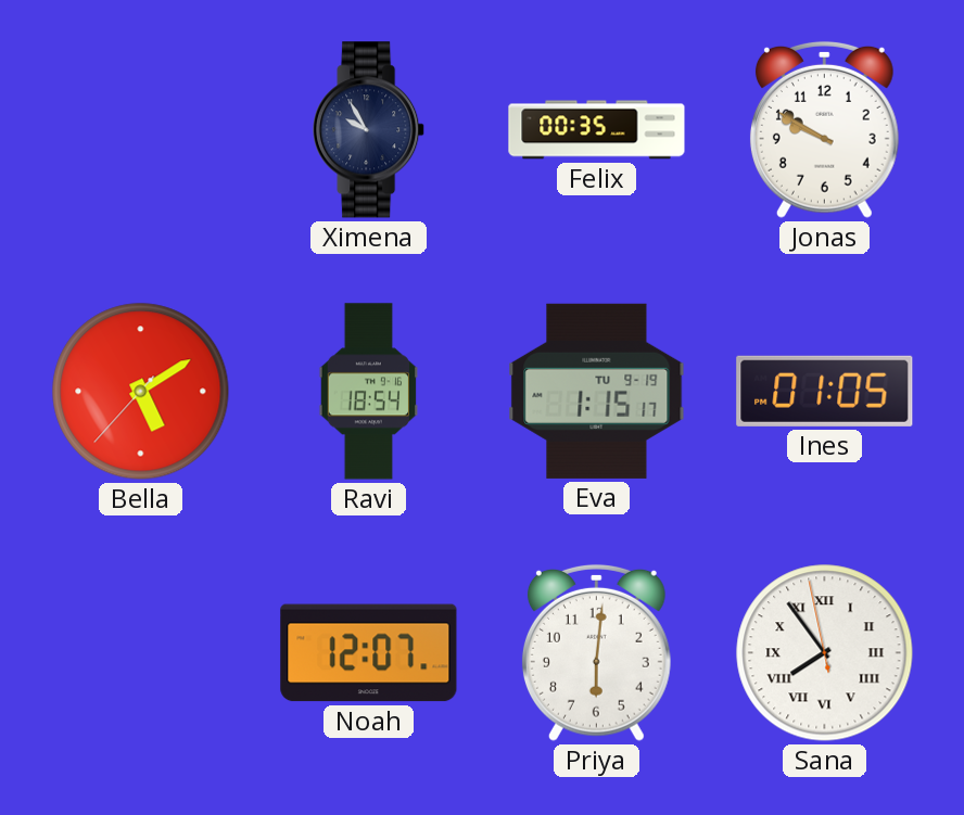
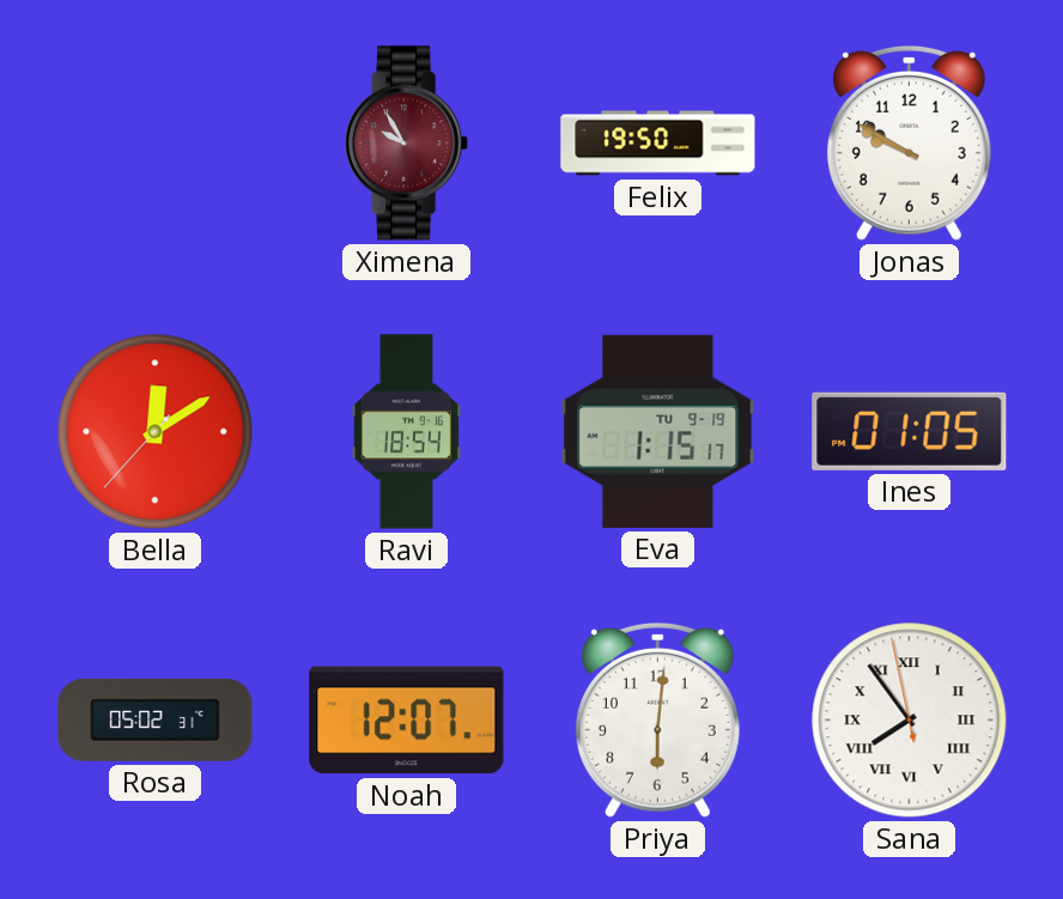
Ximena dial: navy -> burgundy (407, 144)
Felix: 00:35 -> 19:50 (658, 144)
Bella: 5:09 -> 12:09 (156, 432)
Rosa: none -> 05:02 (156, 719)
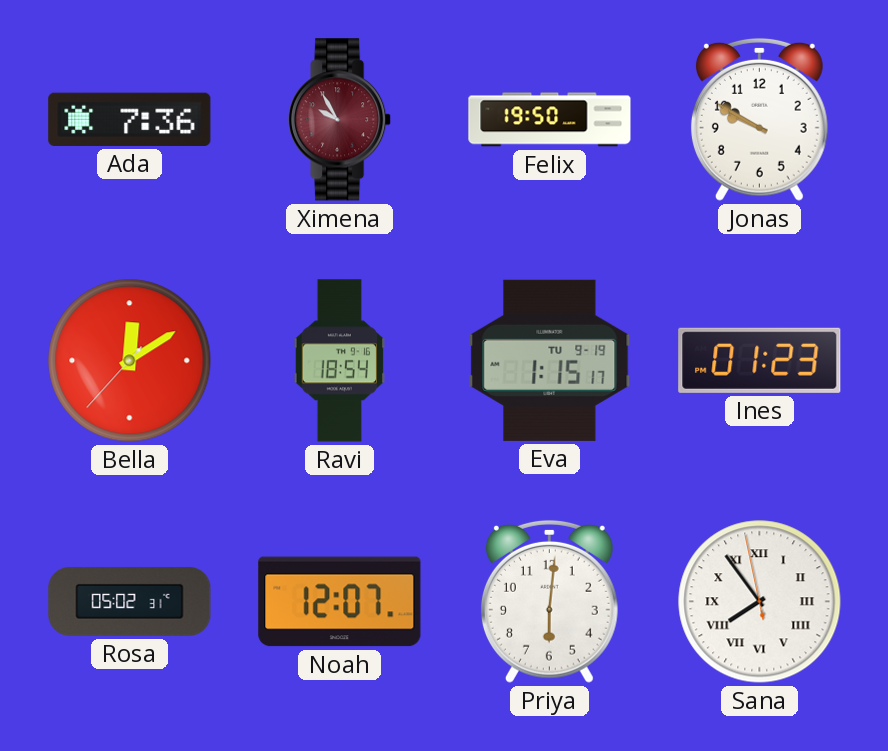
Ada: none -> 7:36 (130, 119)
Ines: 01:05 -> 01:23 (760, 360)
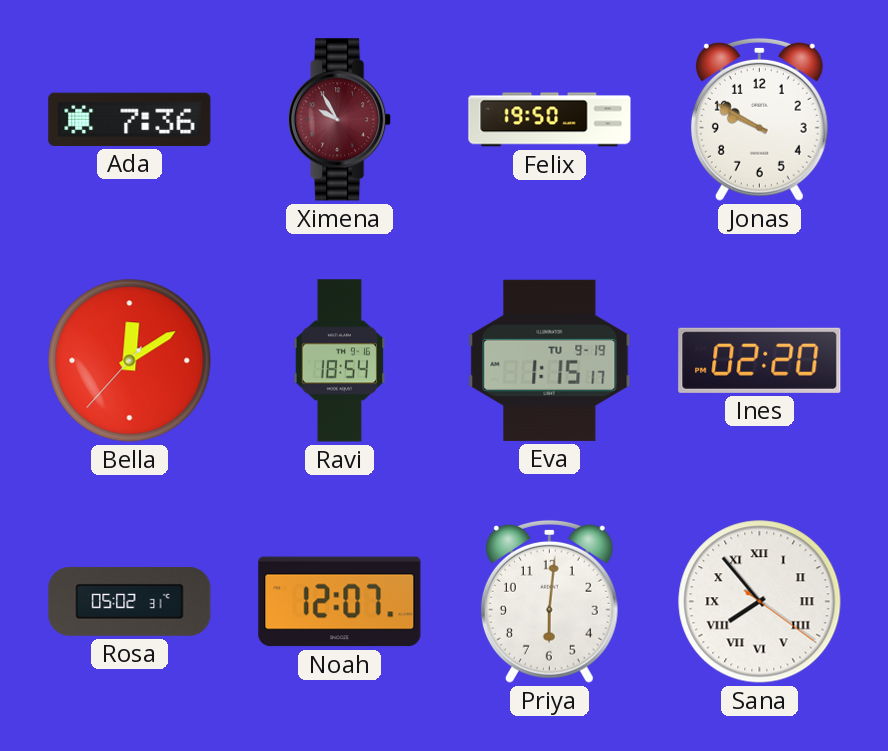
Ines: 01:23 -> 02:20 (760, 360)
Sana: 7:53:58 -> 7:53:21 (760, 602)
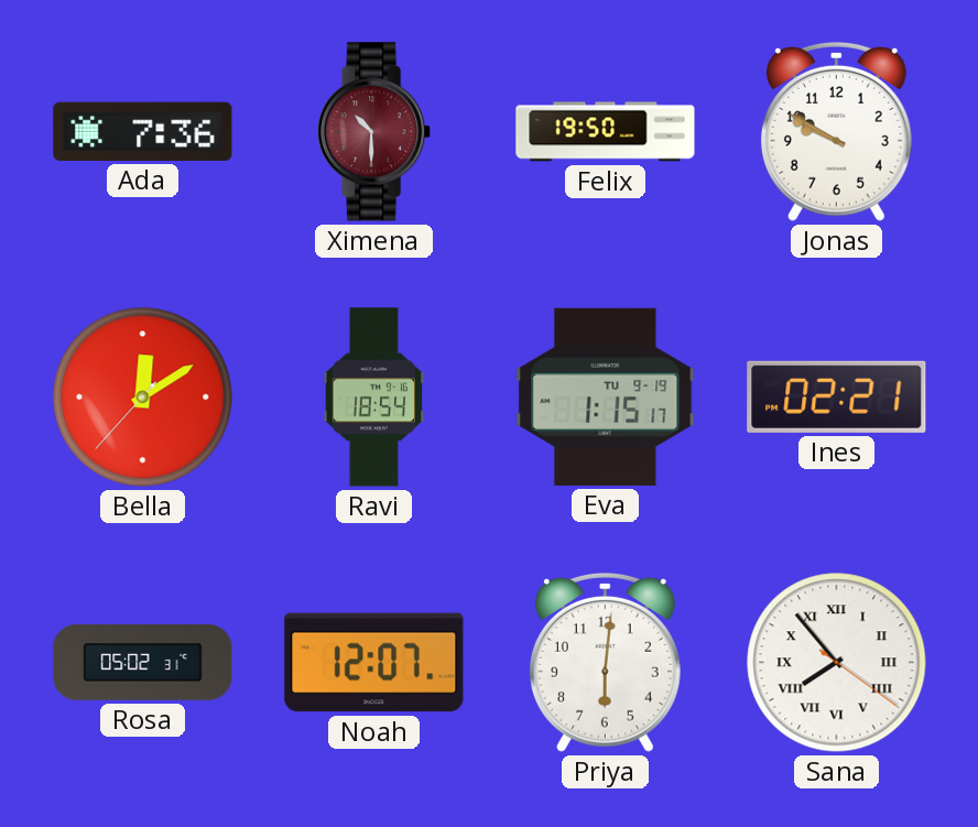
Ximena: 9:55 -> 10:30 (374, 132)
Ines: 02:20 -> 02:21 (837, 396)
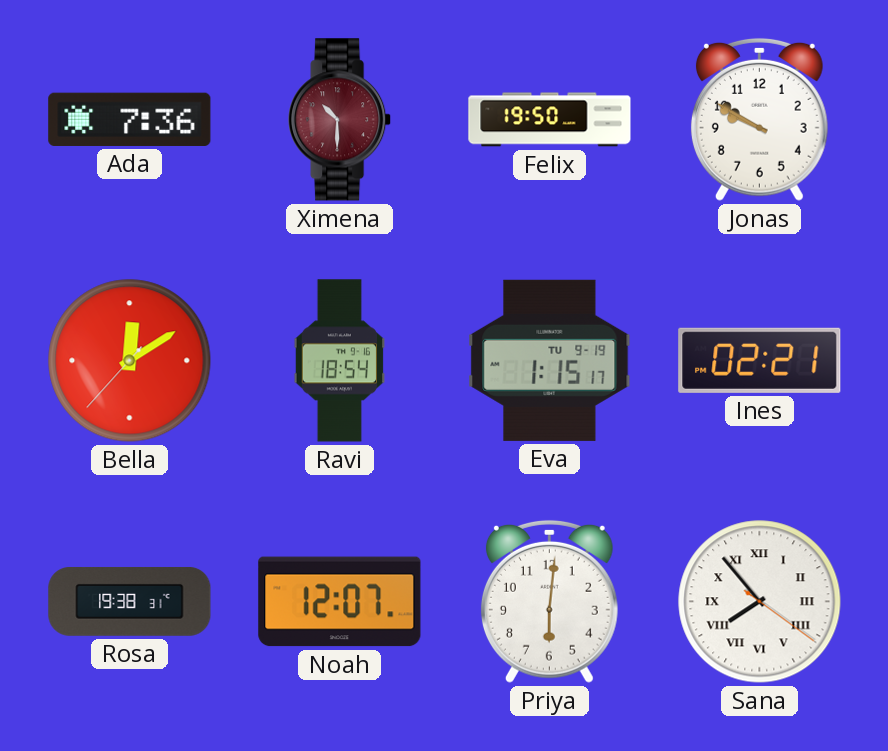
Rosa: 05:02 -> 19:38 (130, 601)
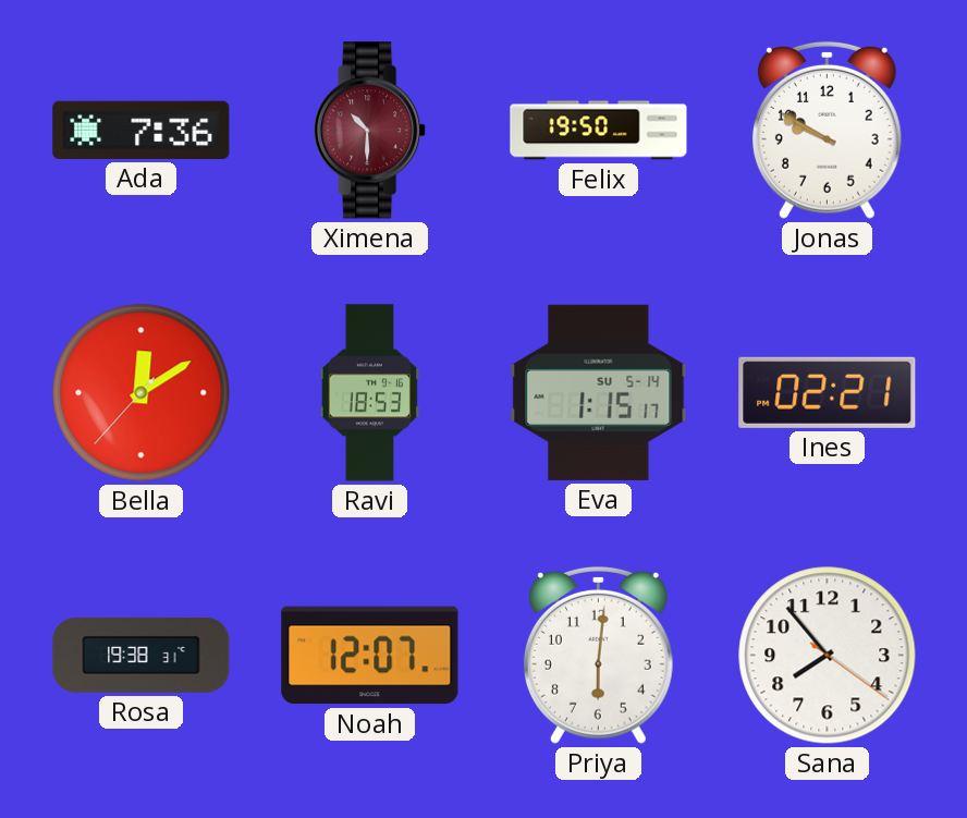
Ravi: 18:54 -> 18:53 (370, 393)
Eva date: TU 9-19 -> SU 5-14 (599, 392)
Sana numerals: Roman -> Arabic (828, 656)
